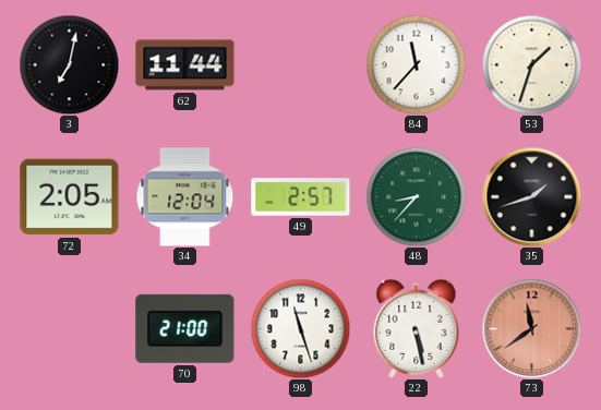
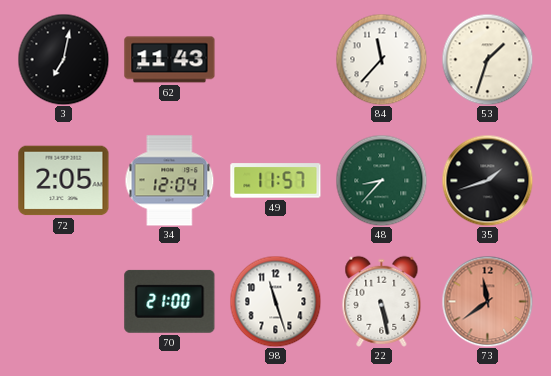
62: 11:44 -> 11:43 (170, 60)
49: 2:57 -> 11:57 (276, 181)
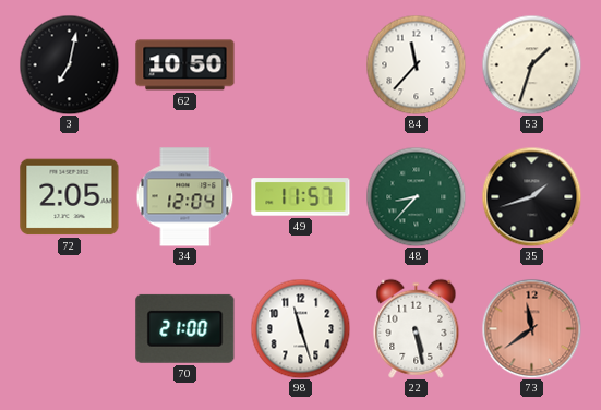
62: 11:43 -> 10:50 (185, 65)
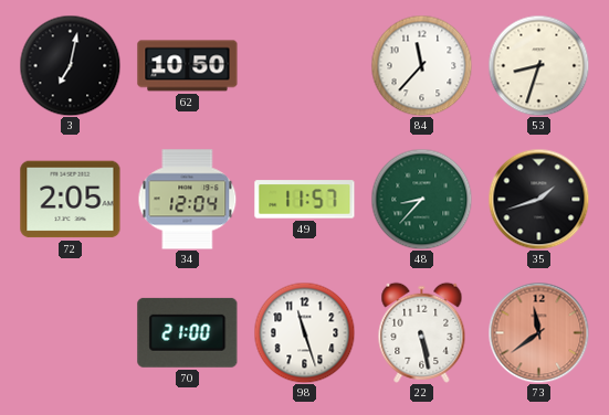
53: 1:33 -> 8:33 (538, 65)
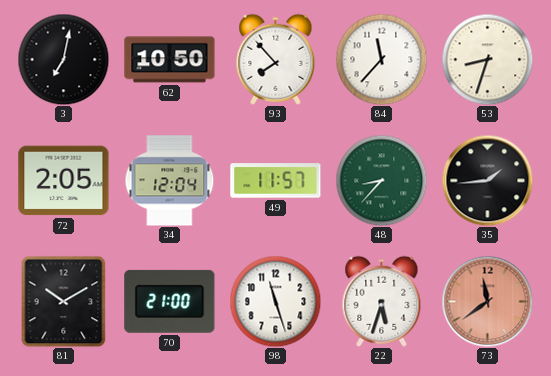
93: none -> 7:53 (276, 59)
35: 1:42 -> 1:44 (487, 180)
81: none -> 10:10 (64, 301)
22: 5:28 -> 5:33 (382, 301)
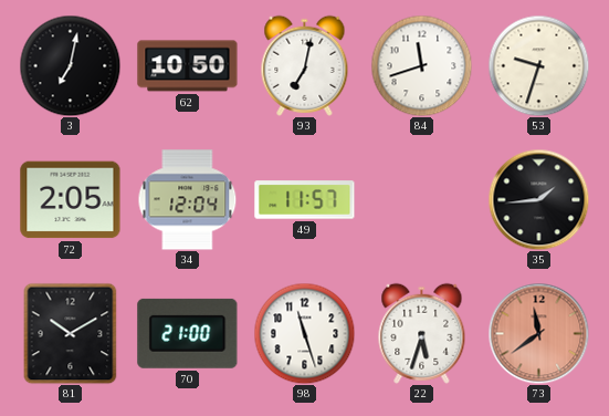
93: 7:53 -> 7:02 (305, 65)
84: 11:37 -> 11:42 (421, 65)
53: 8:33 -> 9:33 (538, 65)
48: 8:37 -> none (381, 180)
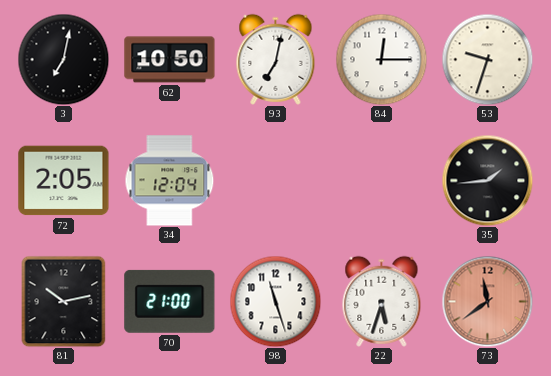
84: 11:42 -> 12:15 (381, 59)
49: 11:57 -> none (305, 200)
81: 10:10 -> 10:13 (64, 301)
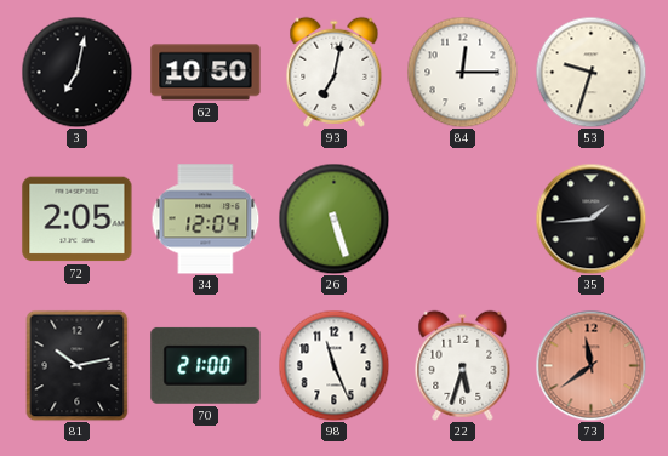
26: none -> 5:27 (333, 218)
98: 11:27 -> 11:26 (333, 365)
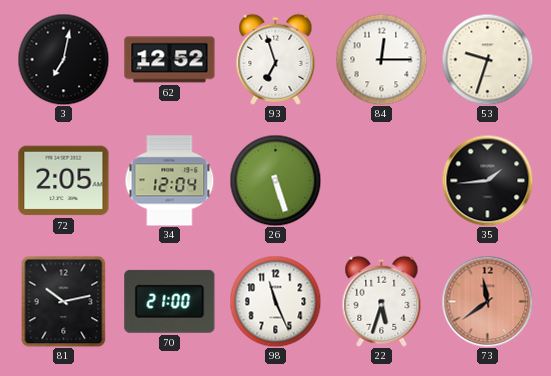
62: 10:50 -> 12:52 (170, 60)
93: 7:02 -> 6:57 (276, 59)
